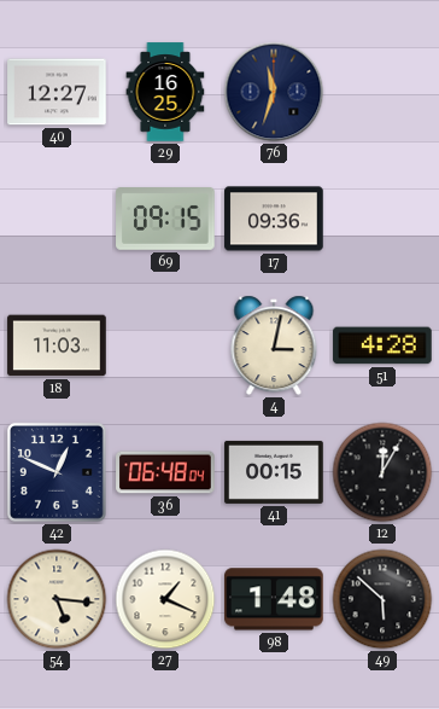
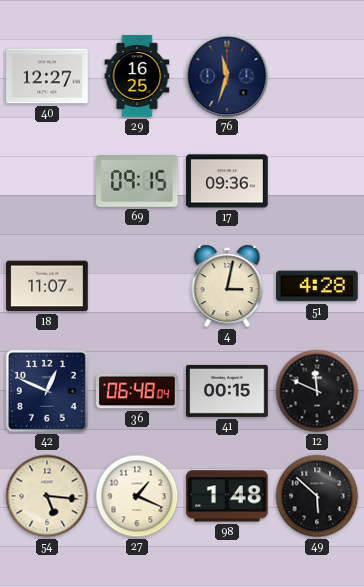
18: 11:03 -> 11:07 (47, 286)
12: 12:05 -> 11:49 (317, 391)
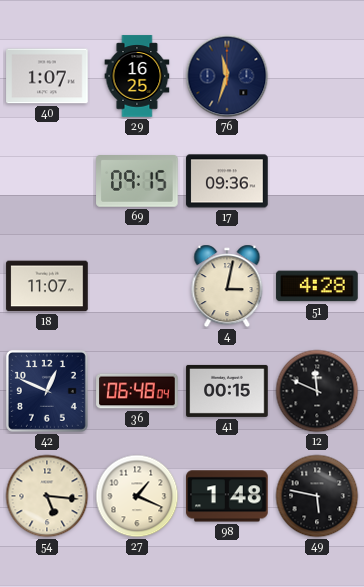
40: 12:27 -> 1:07 (47, 76)
49: 5:52 -> 5:47 (317, 496)
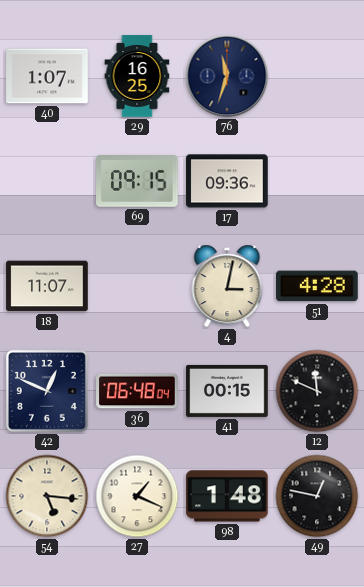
49: 5:47 -> 12:47 (317, 496)
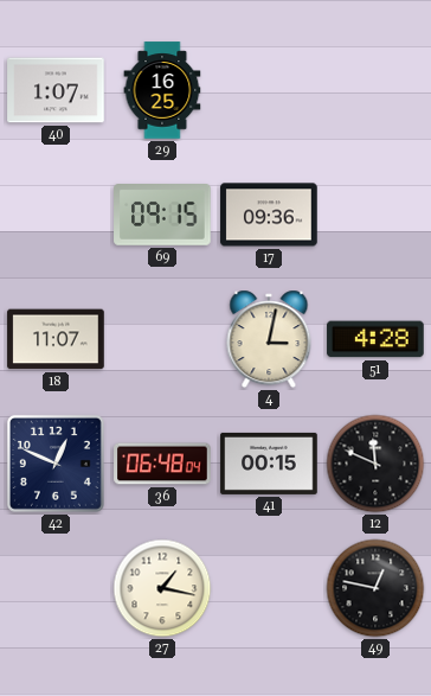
76: 11:33 -> none (227, 76)
54: 5:16 -> none (47, 496)
27: 1:19 -> 1:17 (162, 588)
98: 1:48 -> none (227, 496)
